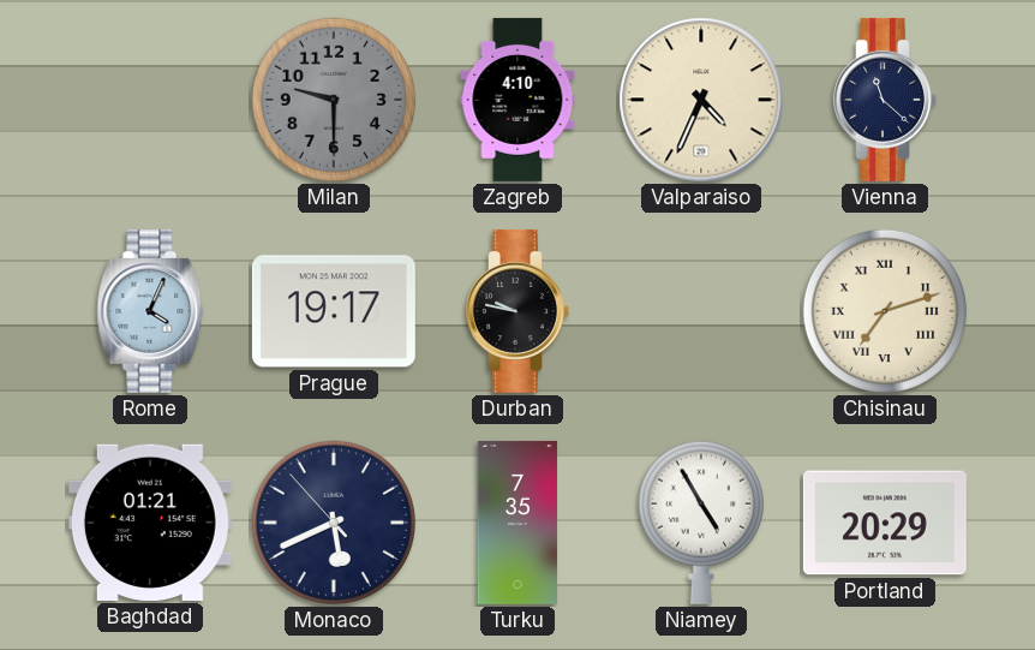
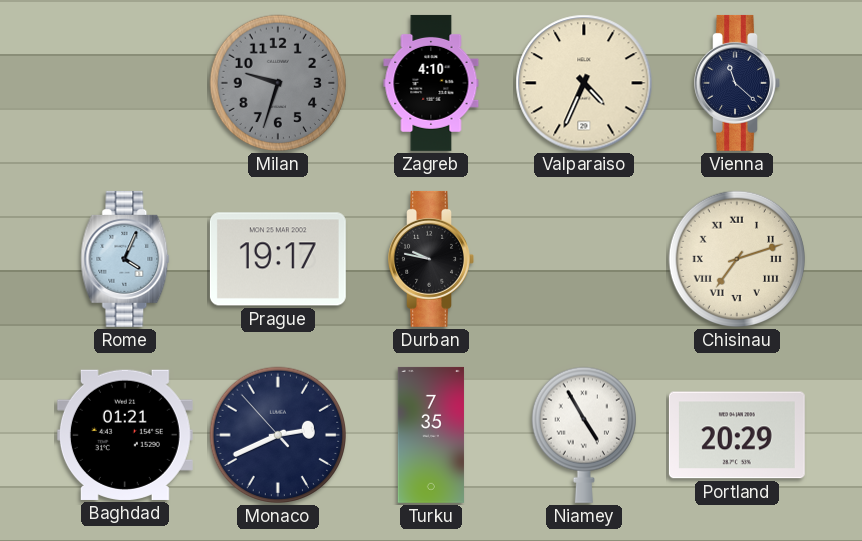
Milan: 9:30 -> 9:33 (278, 83)
Monaco: 5:40 -> 2:40 (278, 435)
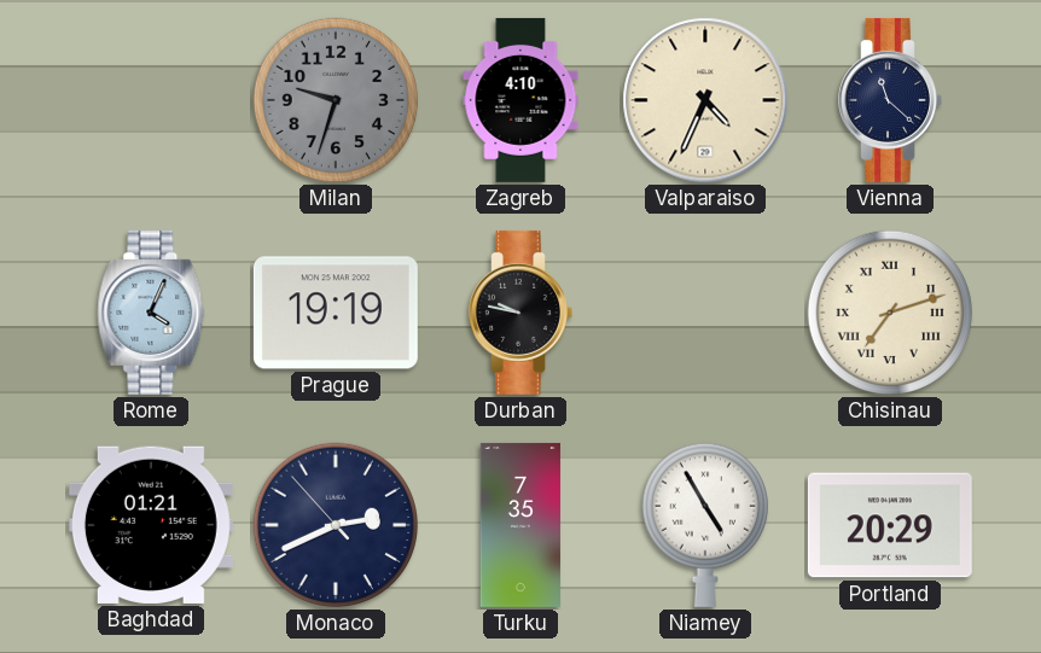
Prague: 19:17 -> 19:19 (336, 313)
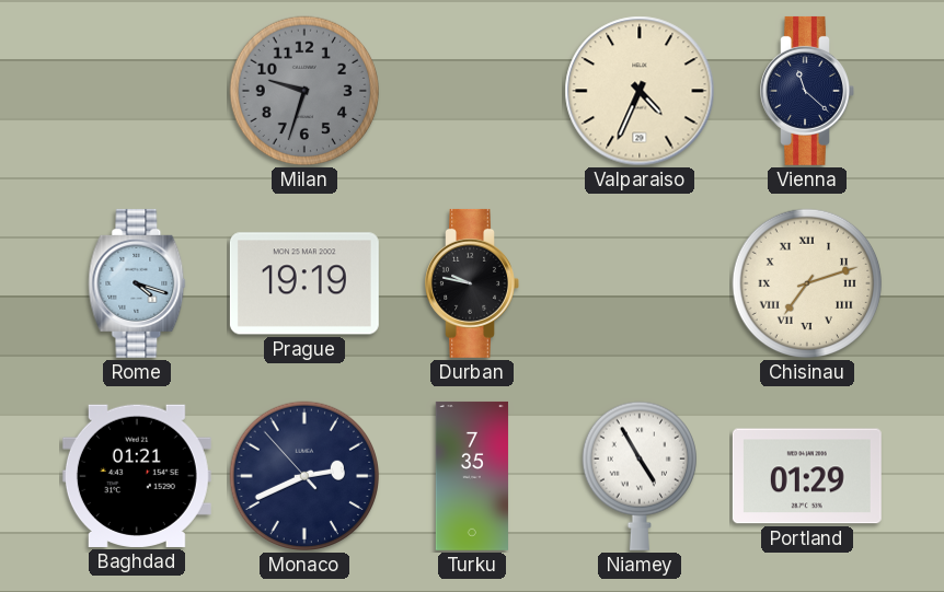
Zagreb: 4:10 -> none (520, 100)
Rome: 4:04 -> 4:18 (137, 283)
Portland: 20:29 -> 01:29 (807, 476)
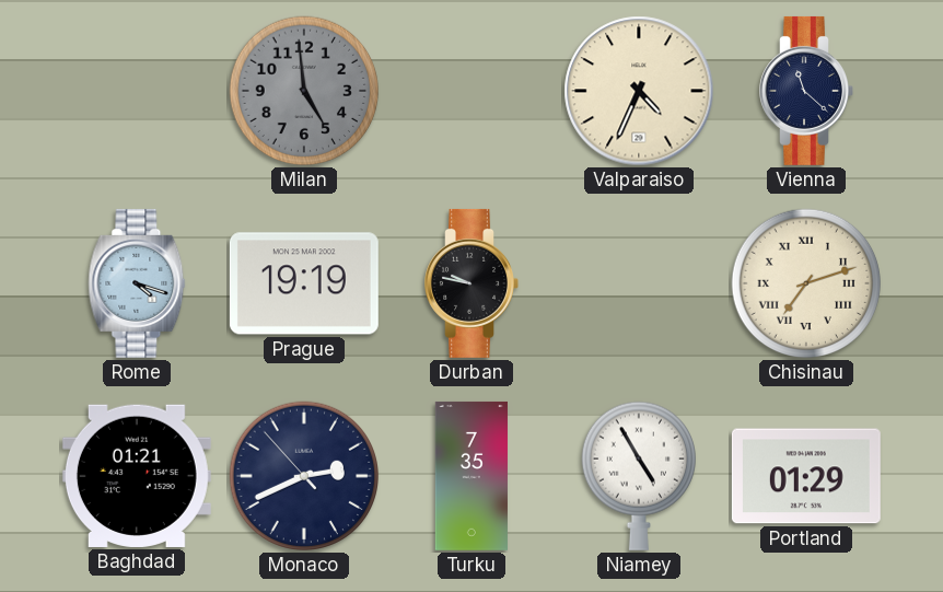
Milan: 9:33 -> 4:59 (304, 91)
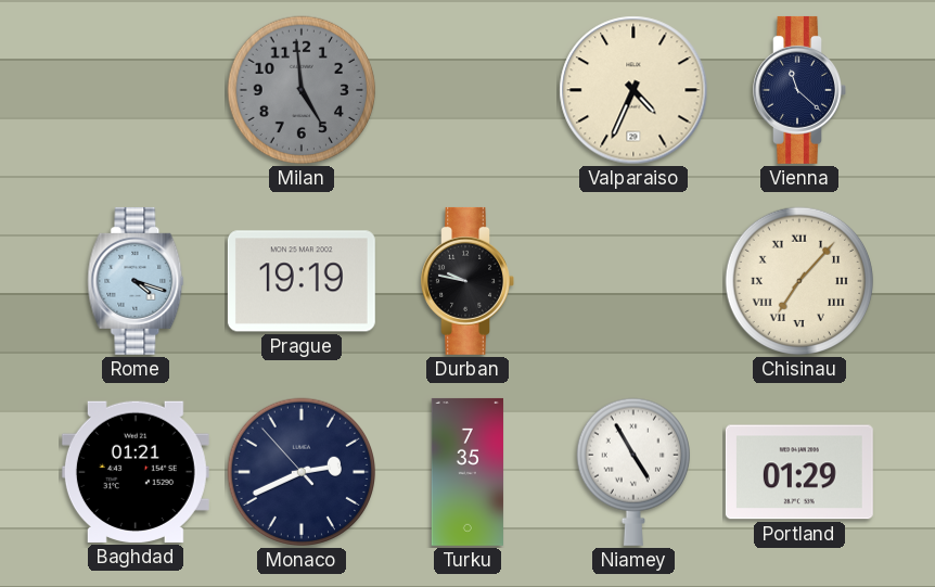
Chisinau: 7:12 -> 7:07 (799, 281)
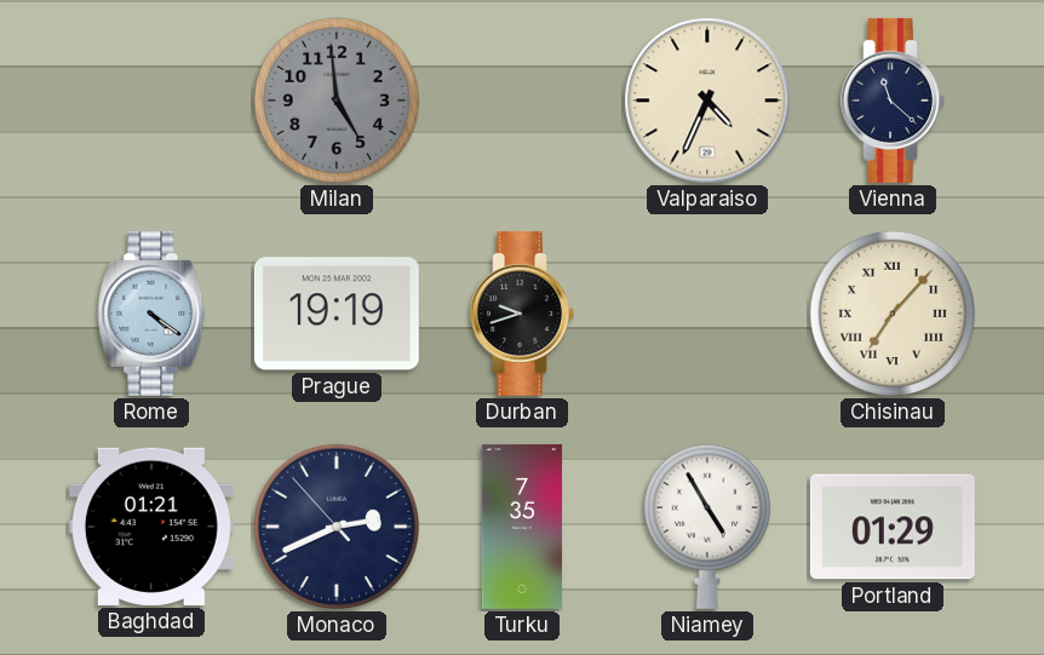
Rome: 4:18 -> 4:21 (151, 314)
Durban: 9:47 -> 9:42 (522, 314)
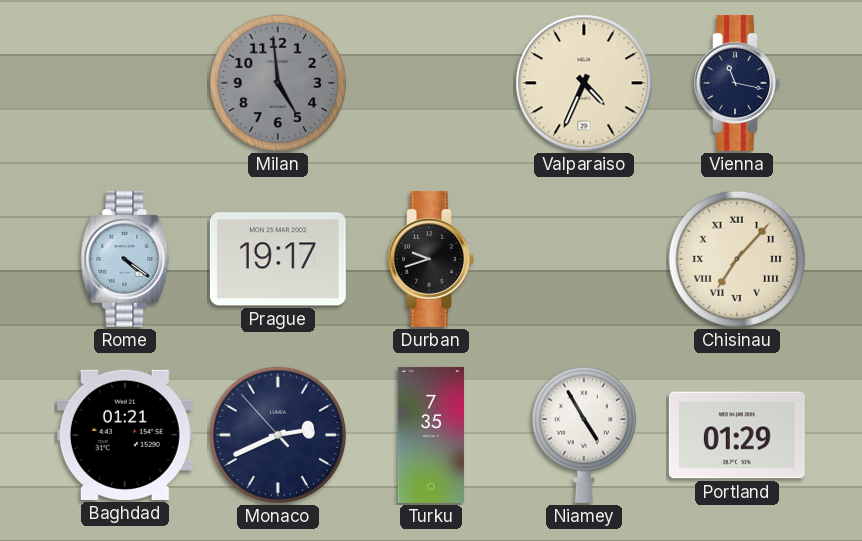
Vienna: 11:22 -> 11:17 (737, 83)
Prague: 19:19 -> 19:17 (278, 259)
